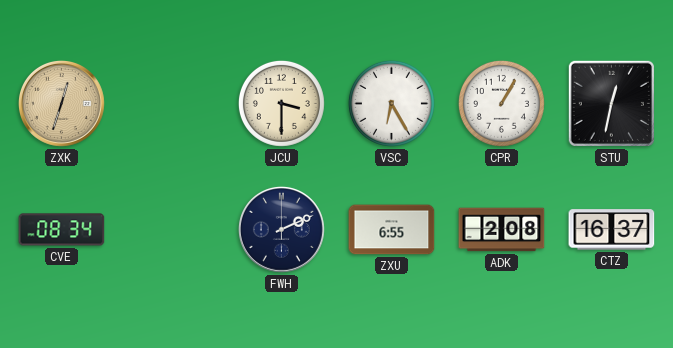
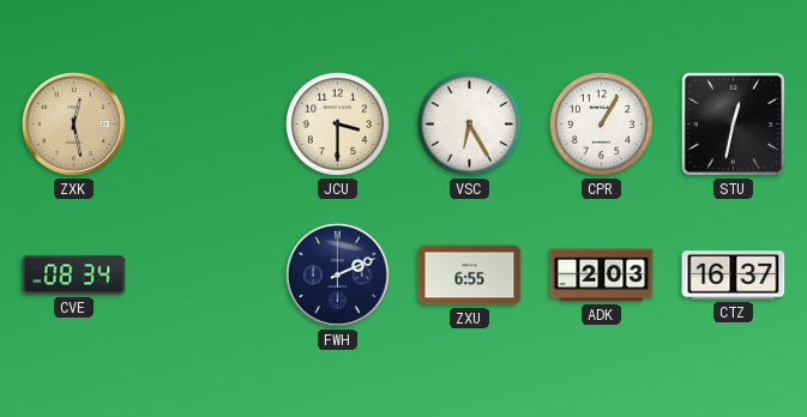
ZXK: 12:33 -> 12:28 (73, 123)
ADK: 2:08 -> 2:03 (602, 276)
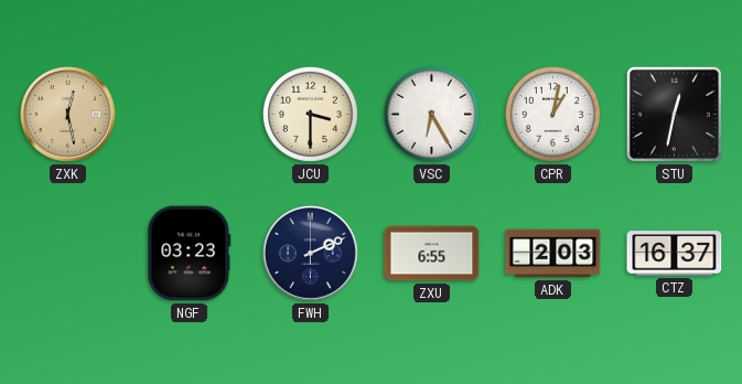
CPR: 1:05 -> 1:02 (552, 114)
CVE: 08:34 -> none (74, 276)
NGF: none -> 03:23 (190, 254)
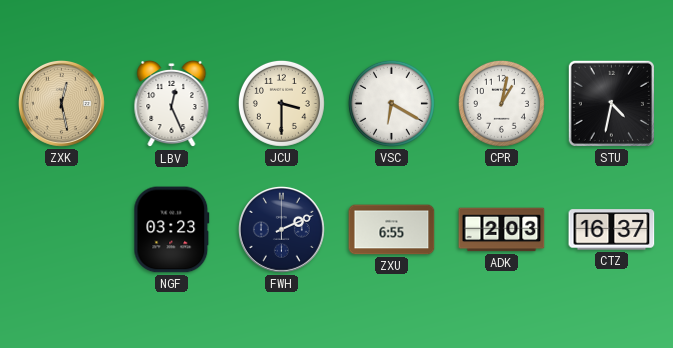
LBV: none -> 12:26 (172, 104)
VSC: 6:25 -> 6:20 (391, 103)
STU: 12:32 -> 4:32 (611, 103)
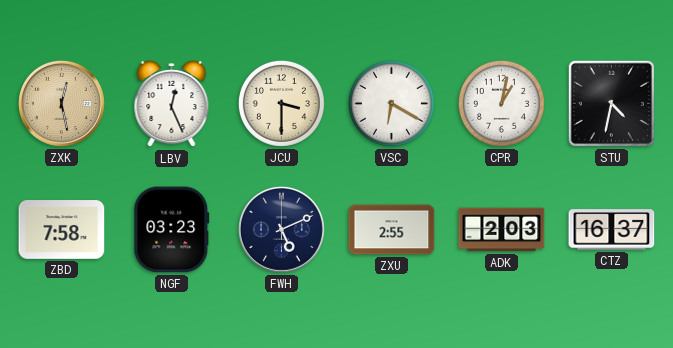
ZBD: none -> 7:58 (62, 230)
FWH: 2:11 -> 5:11 (281, 229)
ZXU: 6:55 -> 2:55 (392, 230)
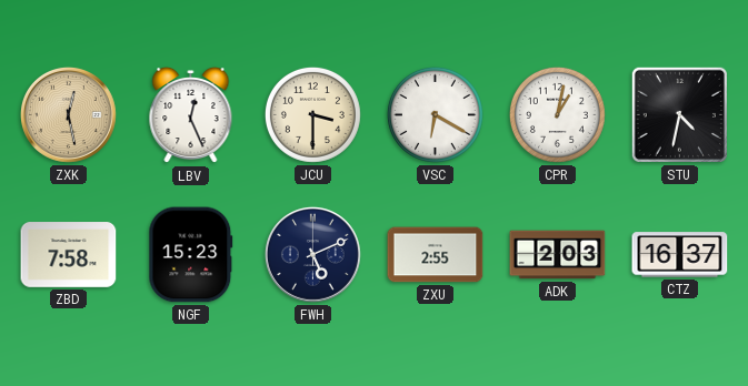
NGF: 03:23 -> 15:23 (191, 255)
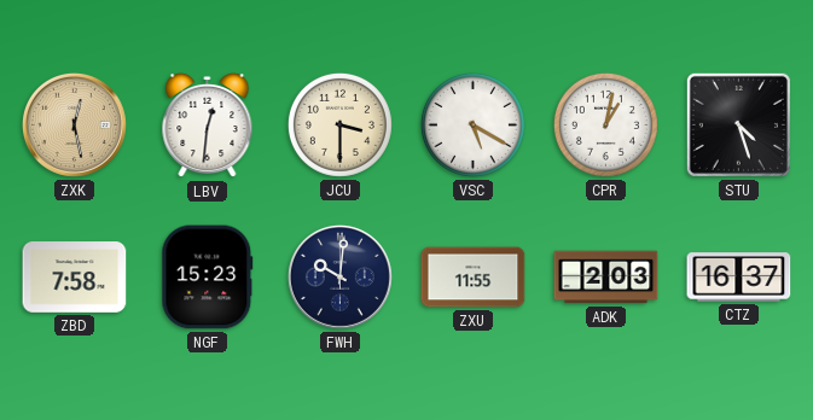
LBV: 12:26 -> 12:31 (208, 126)
VSC: 6:20 -> 5:20 (472, 124)
STU: 4:32 -> 4:27 (738, 124)
FWH: 5:11 -> 10:01 (339, 276)
ZXU: 2:55 -> 11:55 (474, 278)
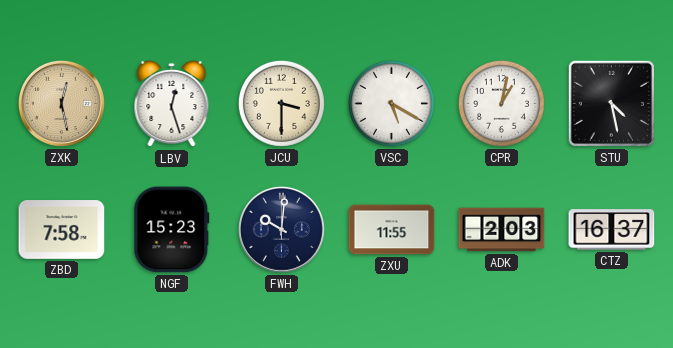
LBV: 12:31 -> 12:27 (172, 104)
STU: 4:27 -> 4:28 (611, 103)
